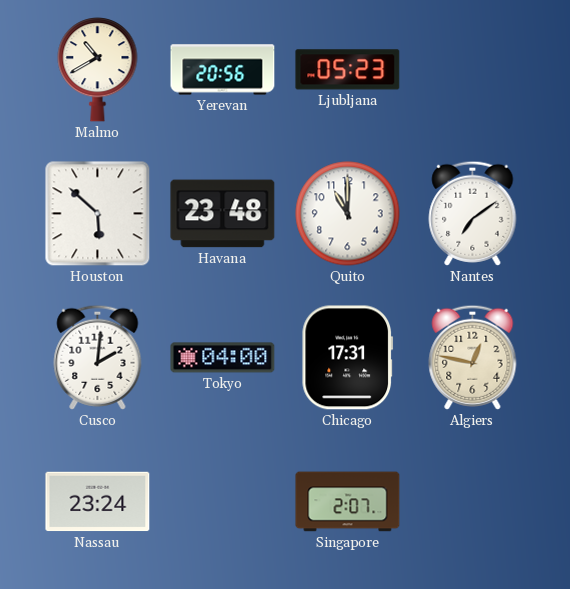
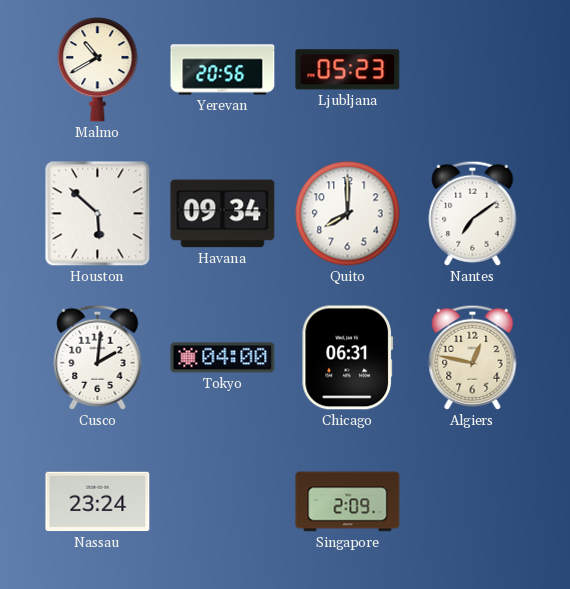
Havana: 23:48 -> 09:34 (223, 214)
Quito: 11:00 -> 8:00 (348, 214)
Chicago: 17:31 -> 06:31 (348, 358)
Singapore: 2:07 -> 2:09 (348, 502)
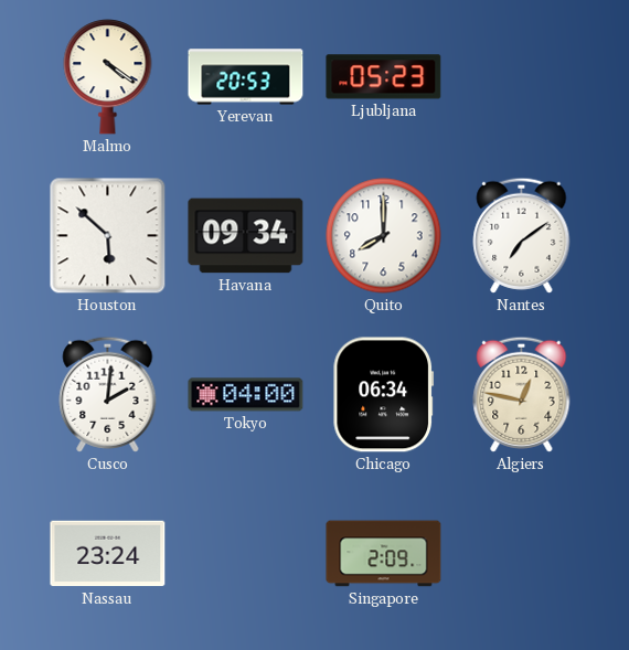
Malmo: 10:40 -> 4:21 (108, 77)
Yerevan: 20:56 -> 20:53 (246, 77)
Chicago: 06:31 -> 06:34 (384, 395)
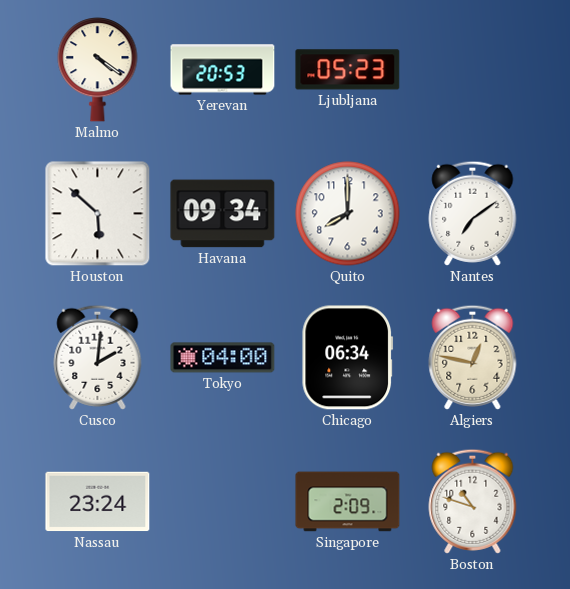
Boston: none -> 10:48 (473, 501)
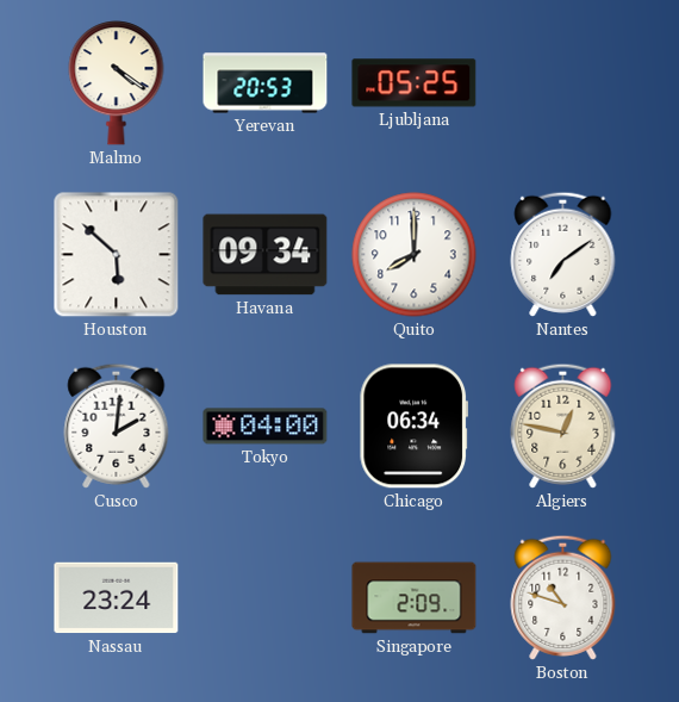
Ljubljana: 05:23 -> 05:25 (415, 83)
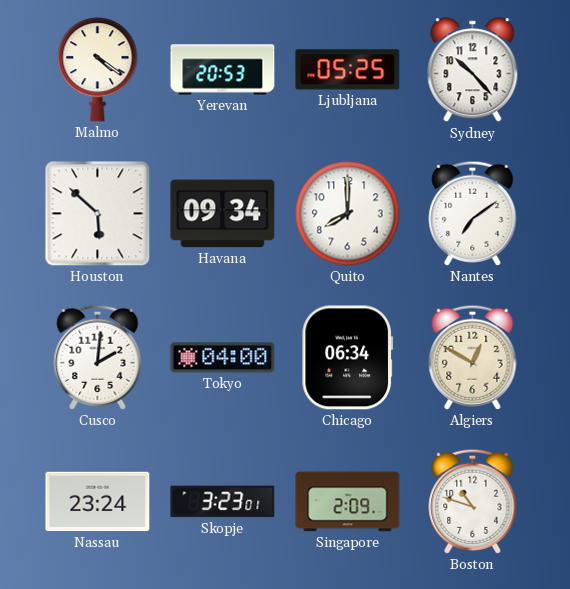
Sydney: none -> 10:23 (473, 70)
Algiers: 12:47 -> 12:50 (473, 357)
Skopje: none -> 3:23 (223, 502)
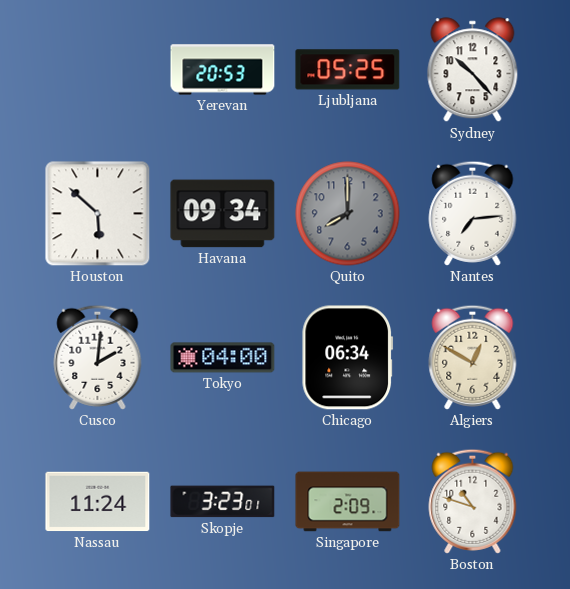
Malmo: 4:21 -> none (98, 70)
Quito dial: white -> grey (348, 214)
Nantes: 7:09 -> 7:14 (473, 213)
Nassau: 23:24 -> 11:24 (98, 502)
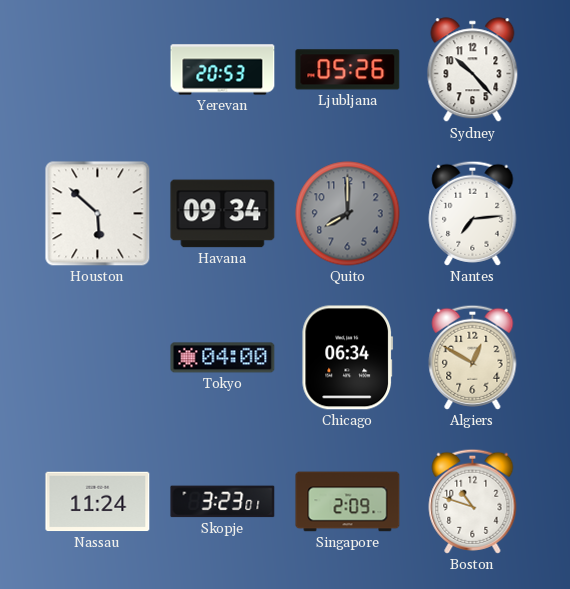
Ljubljana: 05:25 -> 05:26 (348, 70)
Cusco: 2:01 -> none (98, 357)
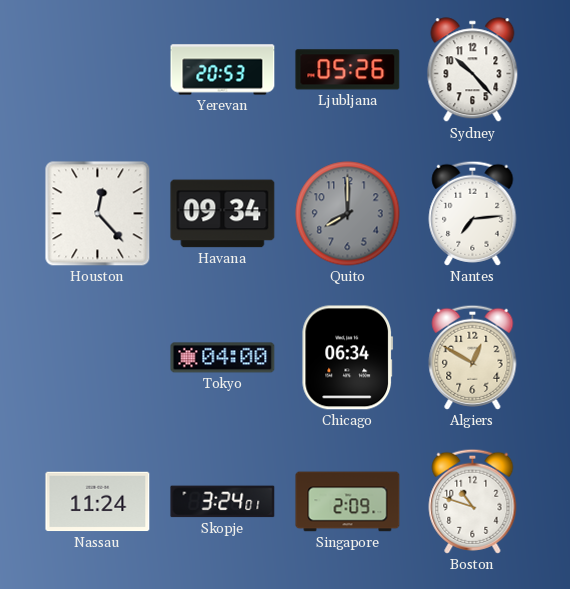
Houston: 5:52 -> 12:23 (98, 214)
Skopje: 3:23 -> 3:24 (223, 502)
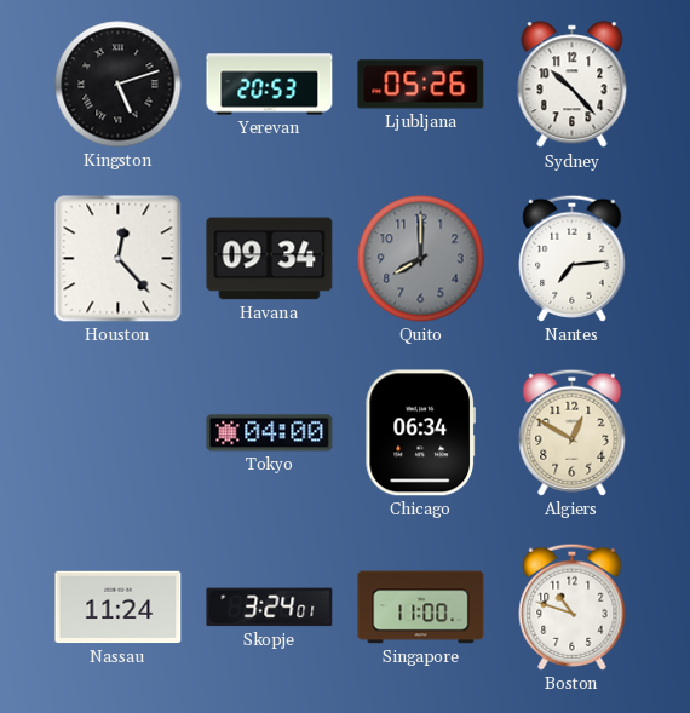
Kingston: none -> 5:12 (119, 85)
Singapore: 2:09 -> 11:00 (421, 608)
